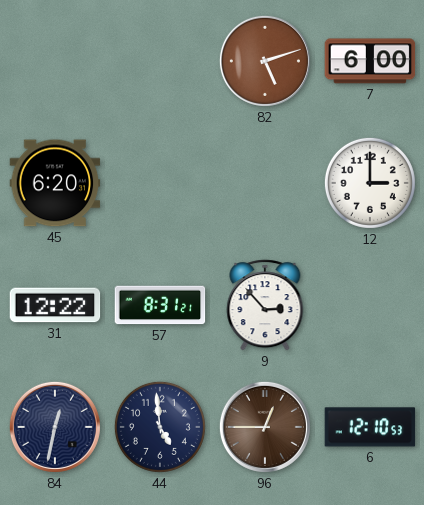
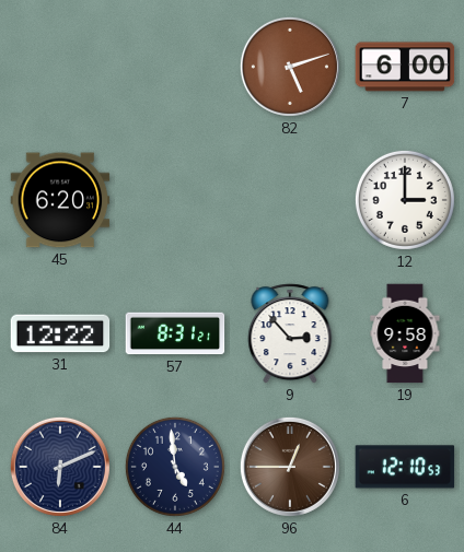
19: none -> 9:58 (405, 333)
84: 12:32 -> 6:11 (60, 467)
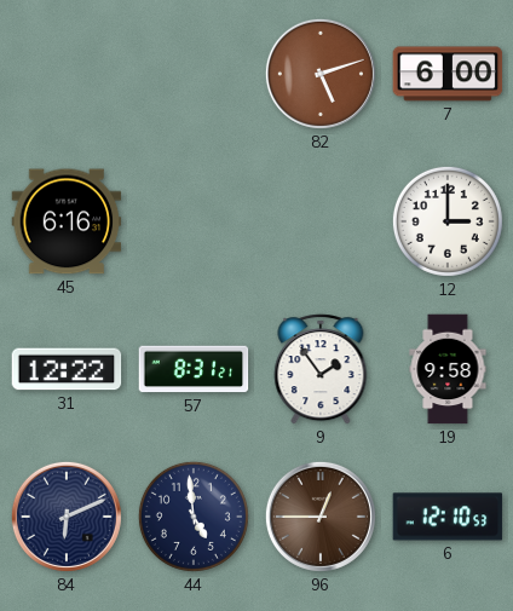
45: 6:20 -> 6:16 (67, 221)
9: 2:53 -> 1:54 (321, 369)
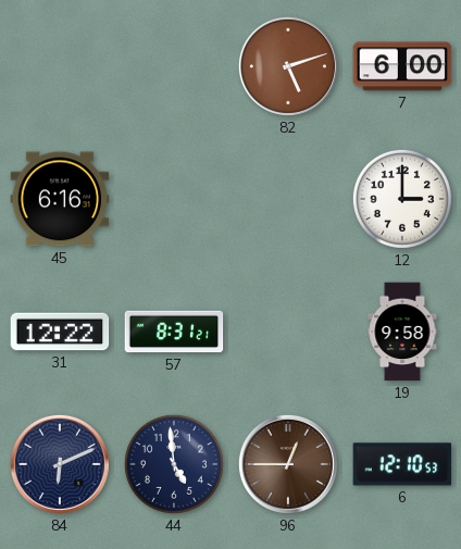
9: 1:54 -> none (321, 369)
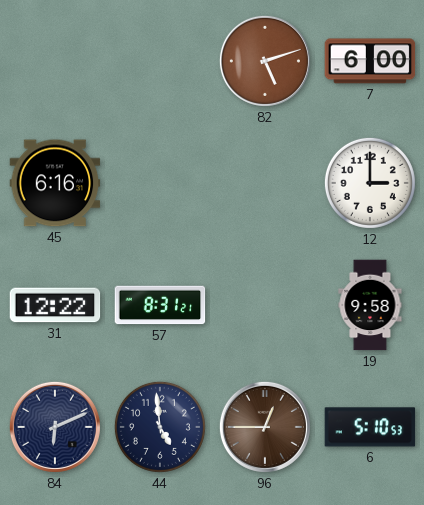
6: 12:10 -> 5:10 (370, 427)
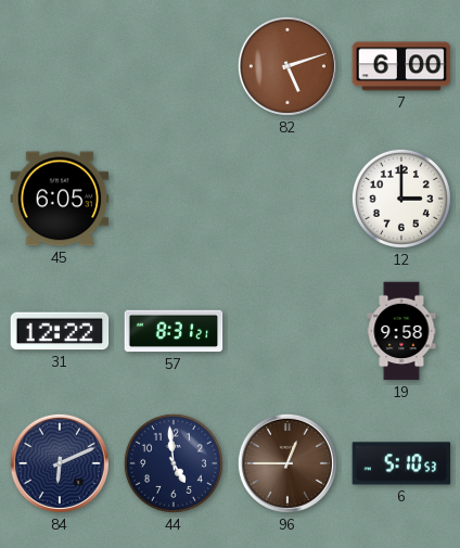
45: 6:16 -> 6:05 (60, 199)
